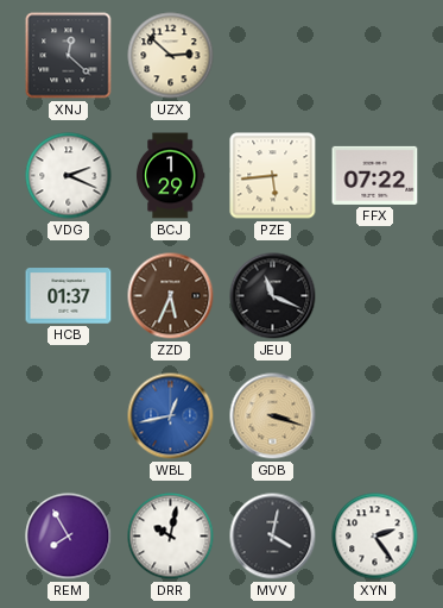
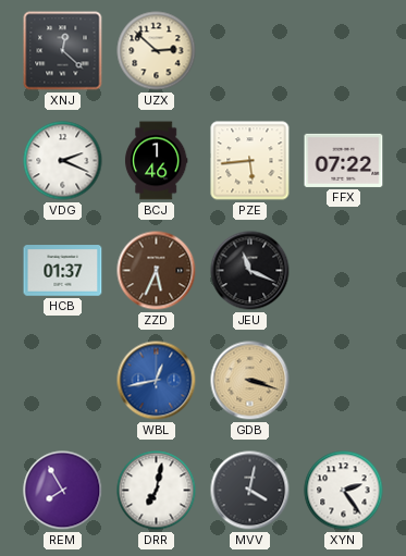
BCJ: 1:29 -> 1:46 (156, 161)
DRR: 10:02 -> 7:02 (157, 491)
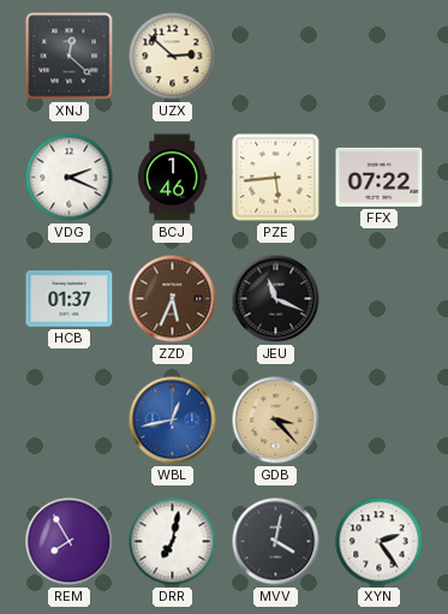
GDB: 3:18 -> 3:23 (276, 421)
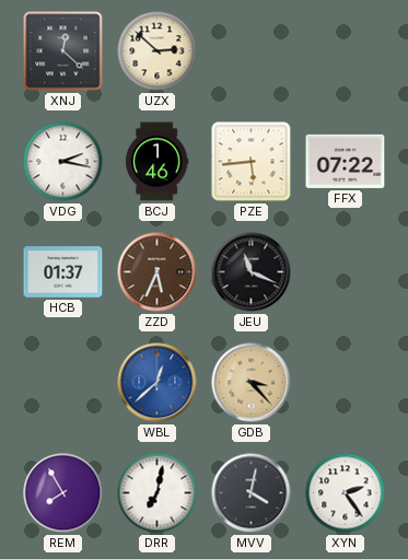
VDG: 2:19 -> 2:17 (63, 162)
WBL: 12:43 -> 12:38 (158, 383)
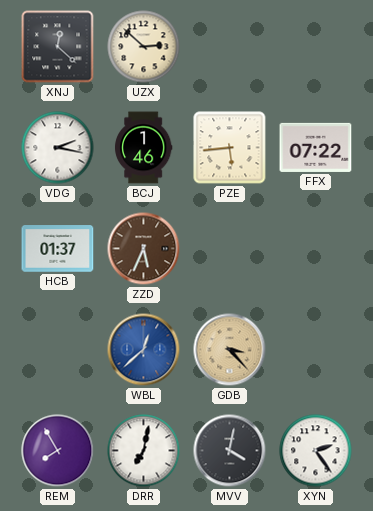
JEU: 11:19 -> none (252, 272)
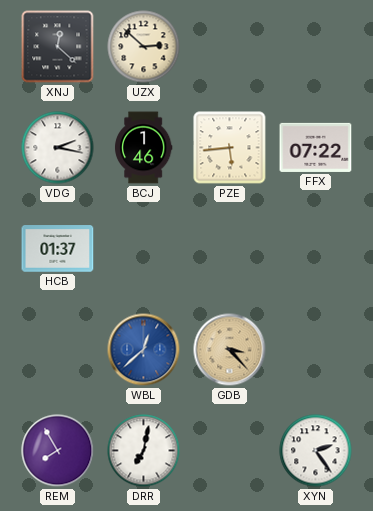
ZZD: 5:34 -> none (144, 249)
MVV: 4:02 -> none (230, 451)
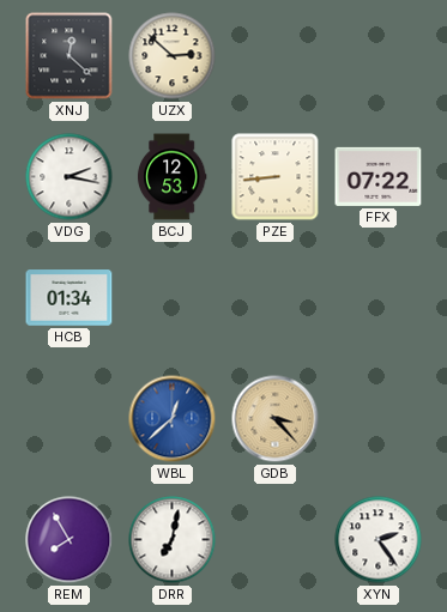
BCJ: 1:46 -> 12:53 (171, 177)
PZE: 5:44 -> 8:44 (276, 177)
HCB: 01:37 -> 01:34 (70, 298)
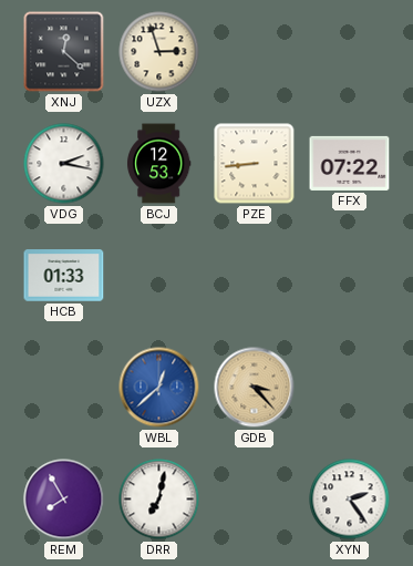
UZX: 2:52 -> 2:57 (159, 52)
HCB: 01:34 -> 01:33 (64, 276)
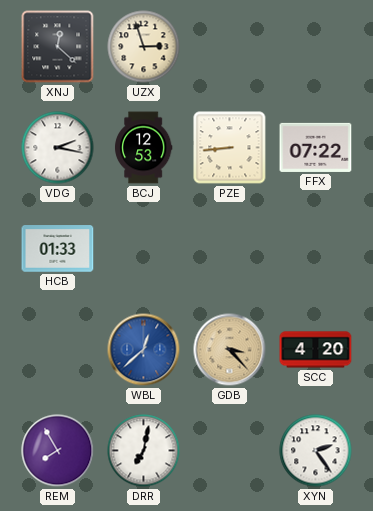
SCC: none -> 4:20 (316, 350)
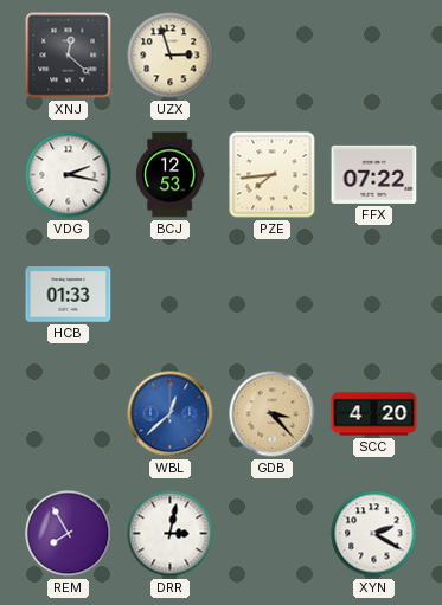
PZE: 8:44 -> 7:44 (273, 175)
DRR: 7:02 -> 3:02 (171, 534)
XYN: 2:24 -> 2:20 (374, 534)
